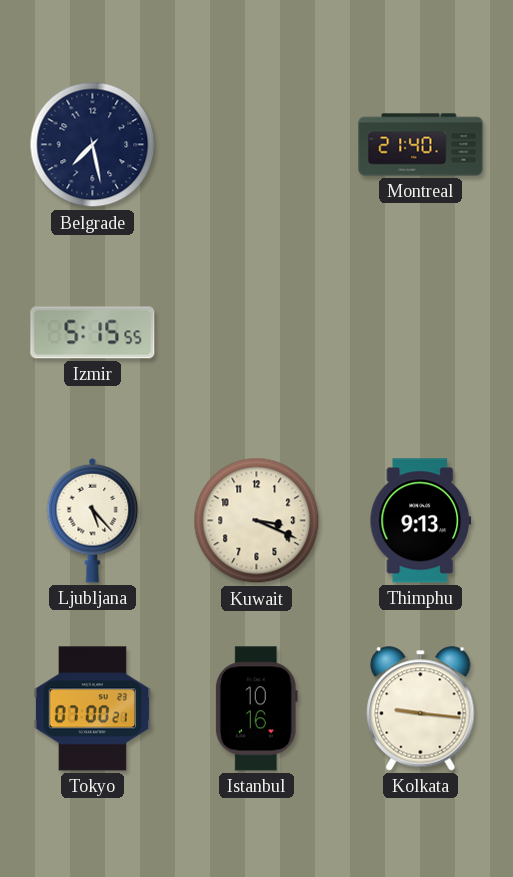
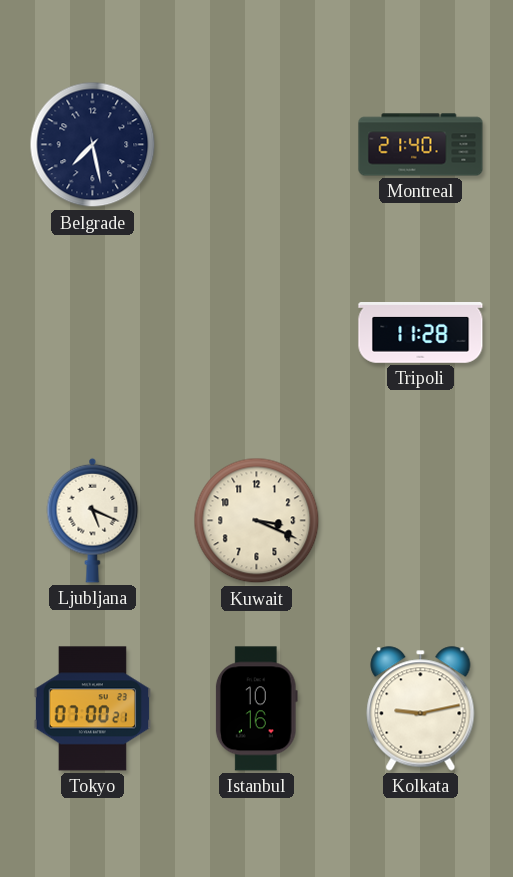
Izmir: 5:15 -> none (93, 333)
Tripoli: none -> 11:28 (421, 333)
Ljubljana: 5:23 -> 5:19 (93, 520)
Thimphu: 9:13 -> none (421, 521)
Kolkata: 9:16 -> 9:13 (421, 709)
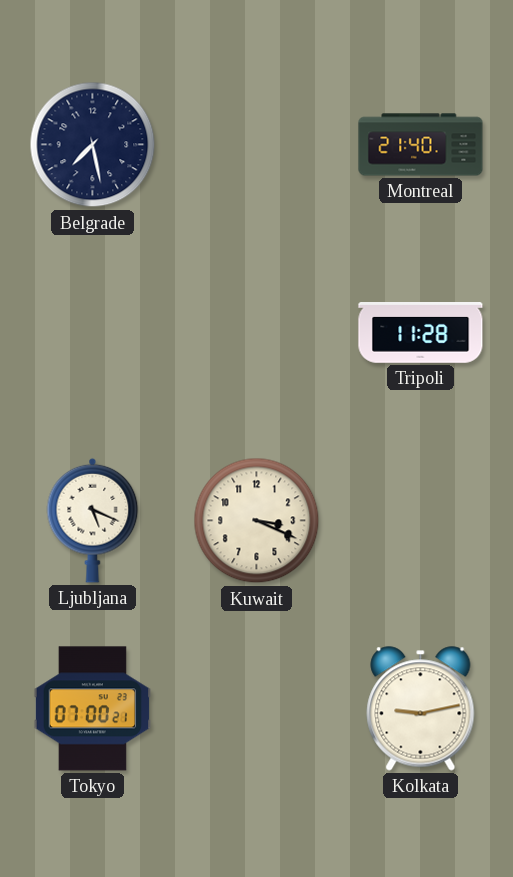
Istanbul: 10:16 -> none (256, 709)
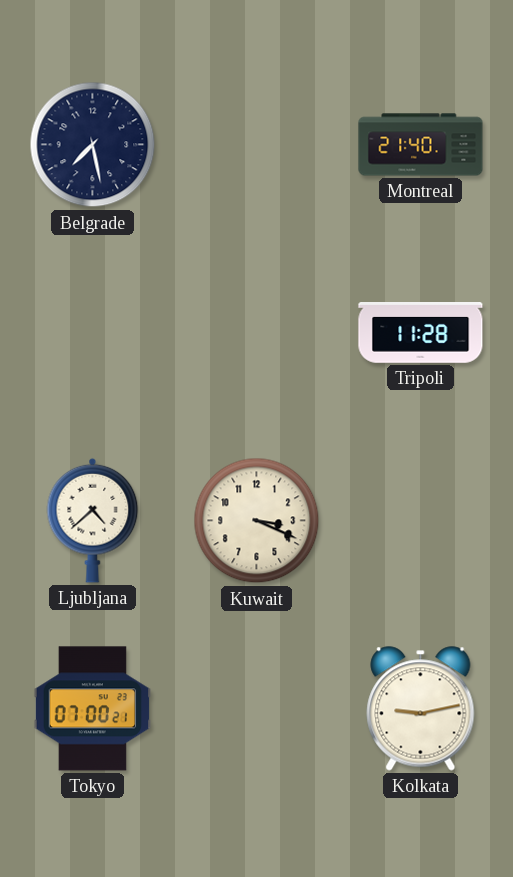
Ljubljana: 5:19 -> 4:38 (93, 520)
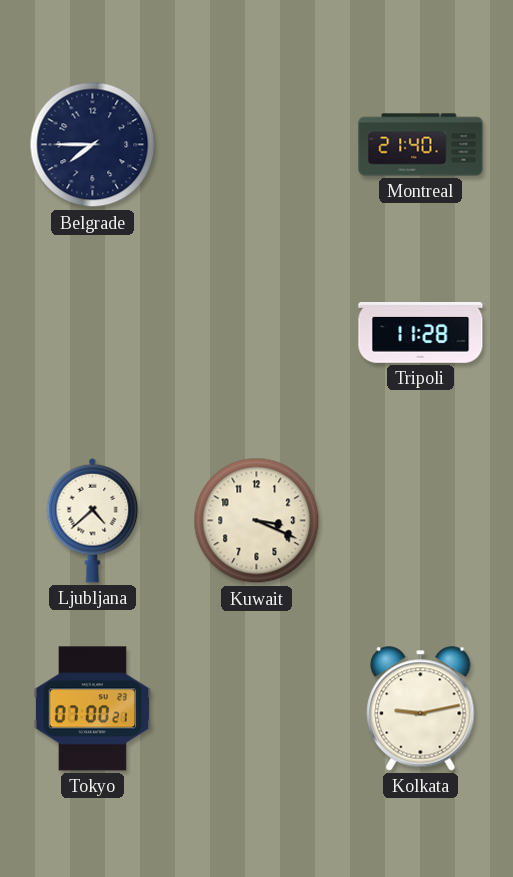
Belgrade: 7:28 -> 7:45 (93, 145)
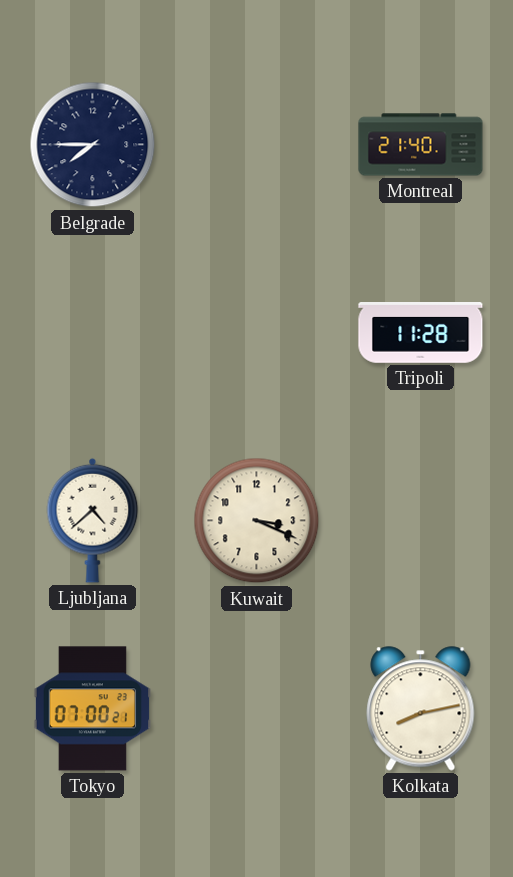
Kolkata: 9:13 -> 8:13 (421, 709)
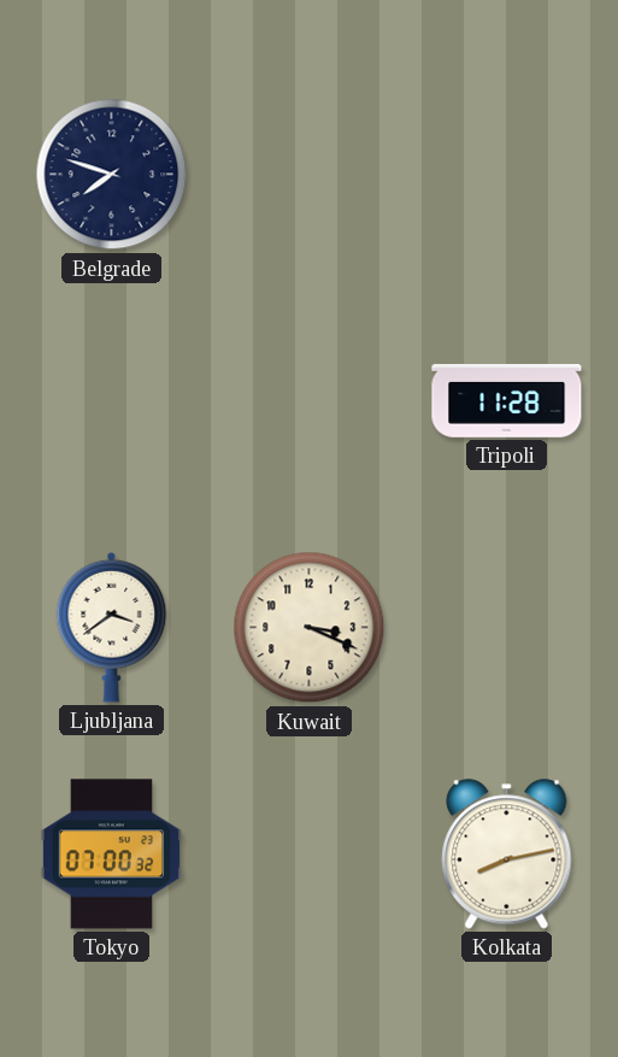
Belgrade: 7:45 -> 7:48 (112, 175)
Montreal: 21:40 -> none (421, 145)
Ljubljana: 4:38 -> 3:39 (112, 627)
Tokyo: 07:00:21 -> 07:00:32 (112, 855)
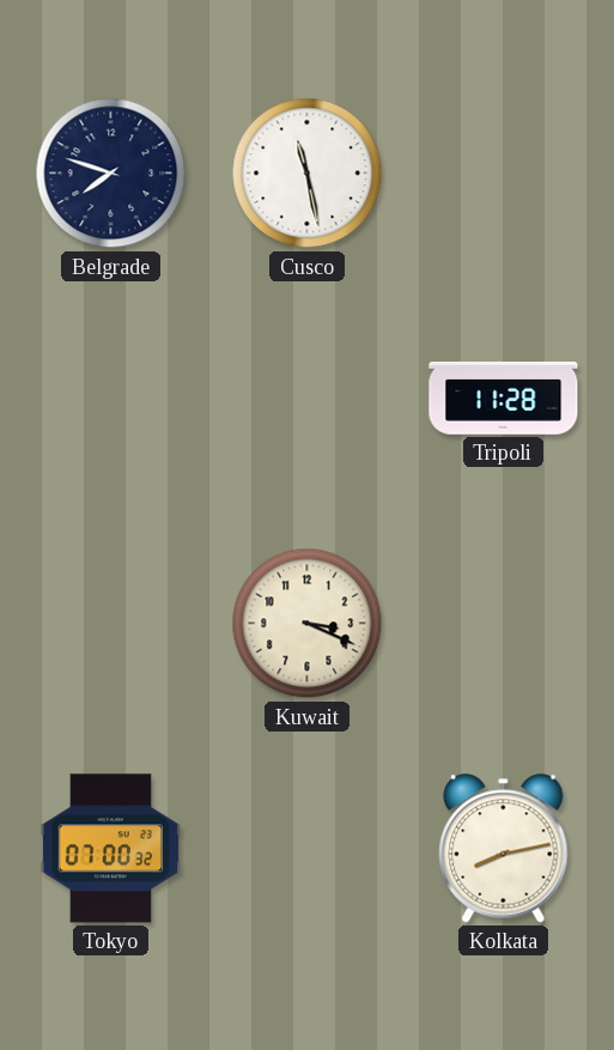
Cusco: none -> 11:28 (308, 174)
Ljubljana: 3:39 -> none (112, 627)
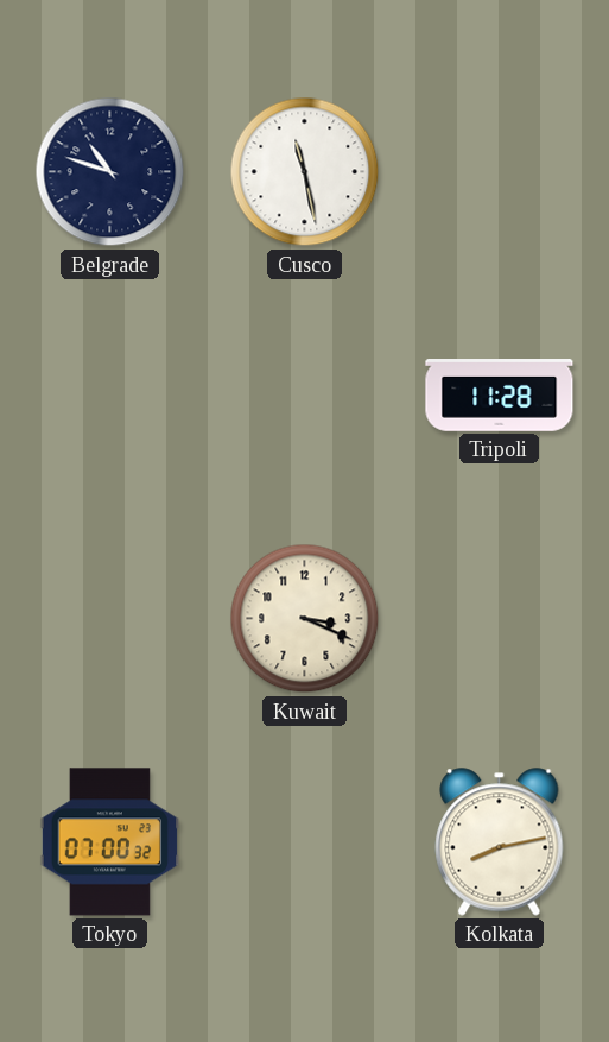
Belgrade: 7:48 -> 10:48 (110, 172)
